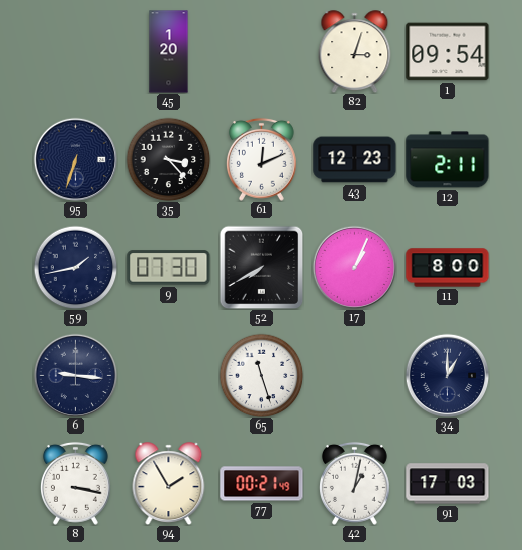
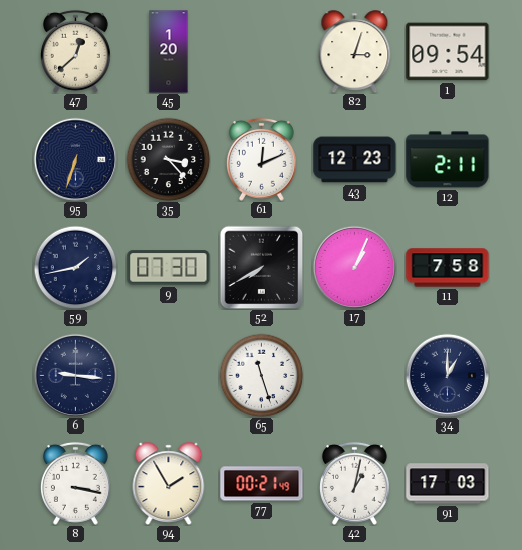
47: none -> 12:38 (75, 51)
11: 8:00 -> 7:58 (448, 268)
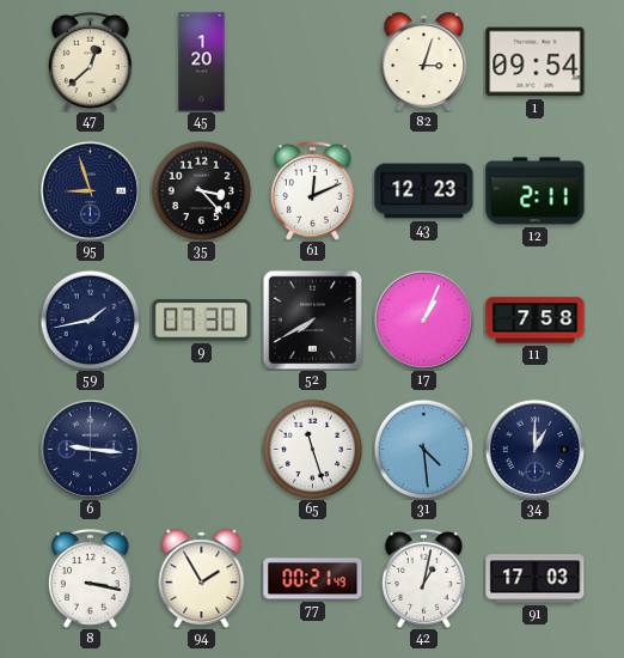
95: 6:33 -> 8:57 (90, 190)
31: none -> 4:29 (423, 449)
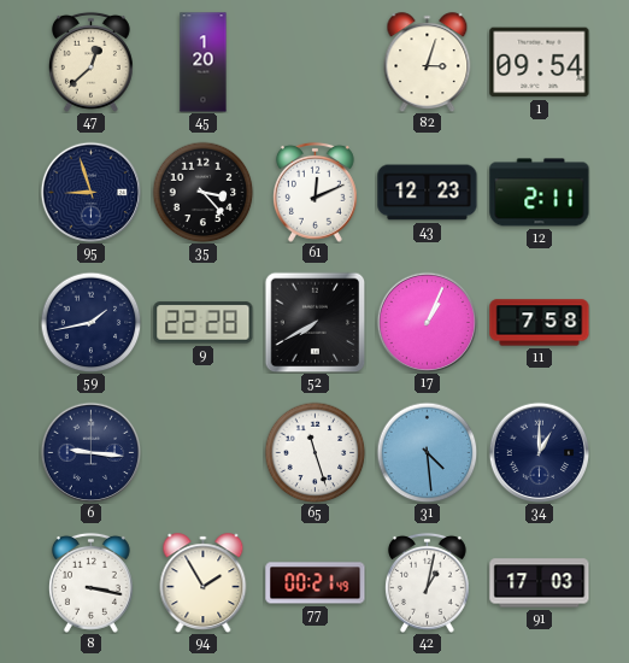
9: 07:30 -> 22:28 (204, 323)
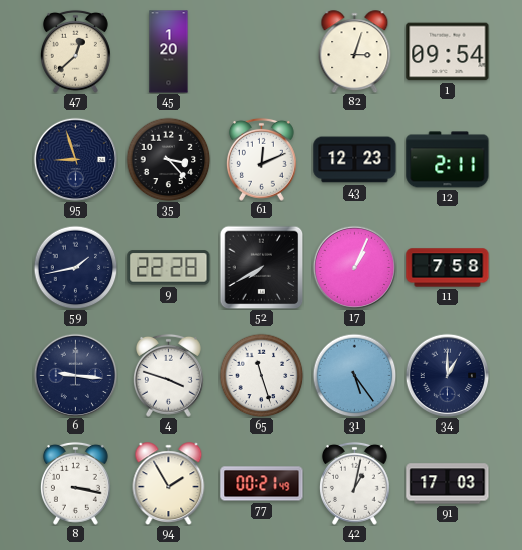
4: none -> 3:48 (168, 375)
31: 4:29 -> 5:24 (354, 375)
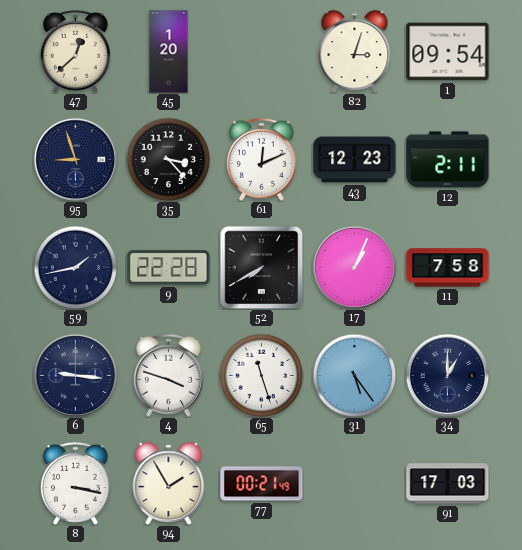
42: 1:02 -> none (354, 483)
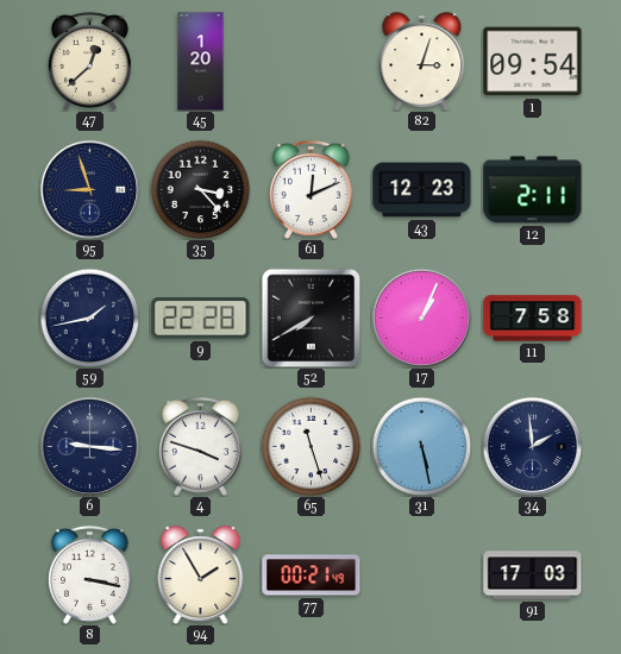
31: 5:24 -> 5:28 (421, 446)
34: 1:00 -> 1:59 (532, 446)
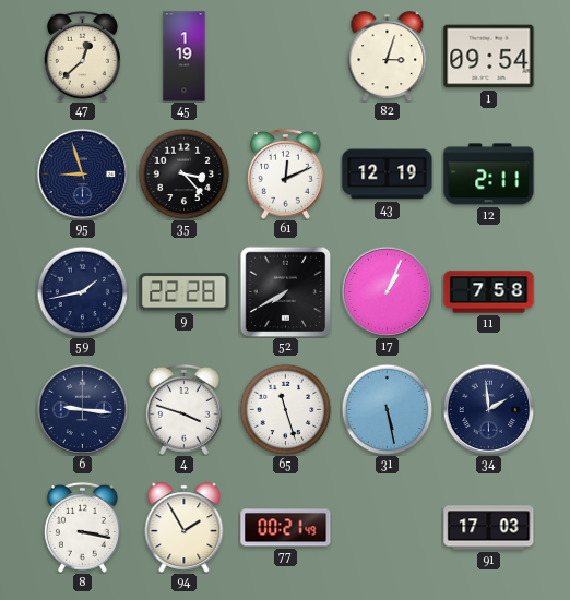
45: 1:20 -> 1:19 (185, 57)
43: 12:23 -> 12:19 (388, 175)
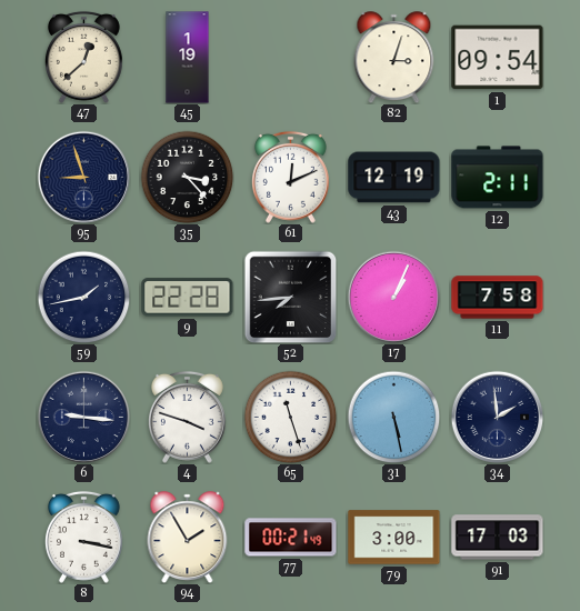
52: 7:40 -> 7:44 (290, 297)
79: none -> 3:00 (394, 538)
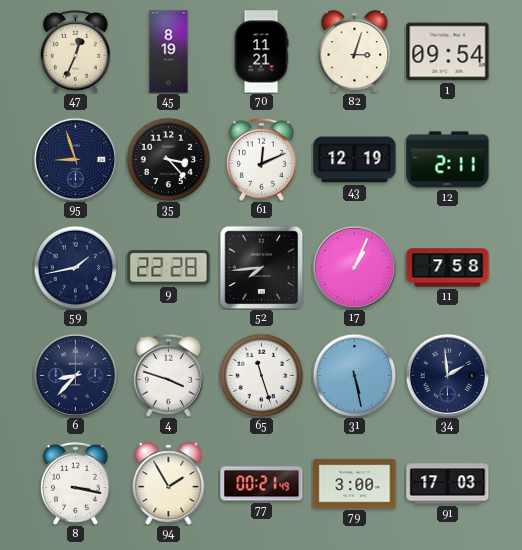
47: 12:38 -> 12:34 (75, 51)
45: 1:19 -> 8:19 (169, 52)
70: none -> 11:21 (261, 52)
6: 9:16 -> 8:37 (75, 375)
